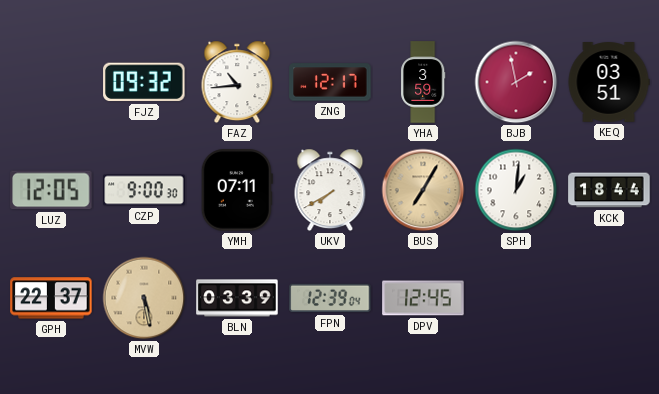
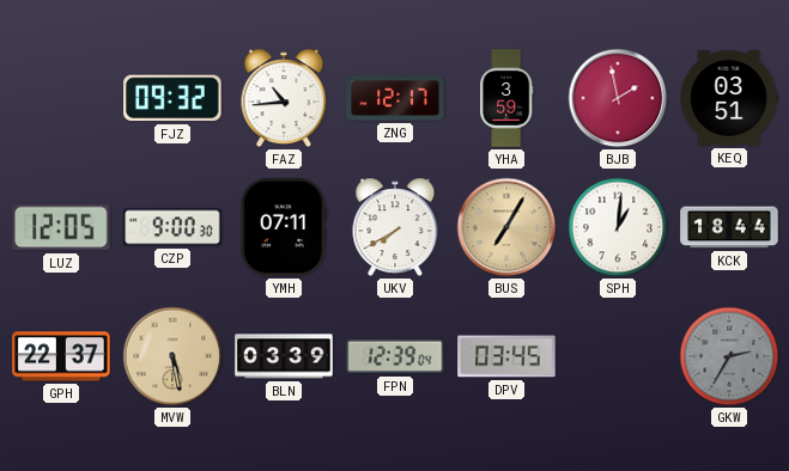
DPV: 12:45 -> 03:45 (506, 356)
GKW: none -> 2:35 (729, 356)
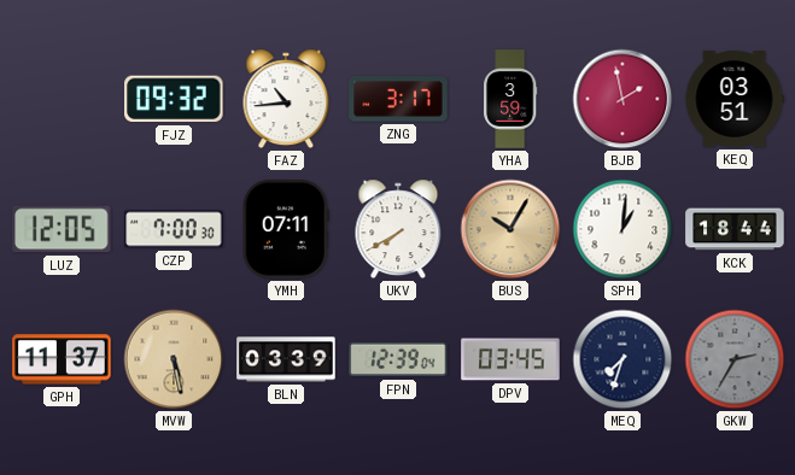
ZNG: 12:17 -> 3:17 (398, 99)
CZP: 9:00 -> 7:00 (174, 229)
BUS: 7:05 -> 10:05 (510, 229)
GPH: 22:37 -> 11:37 (62, 359)
MEQ: none -> 7:33 (622, 359)
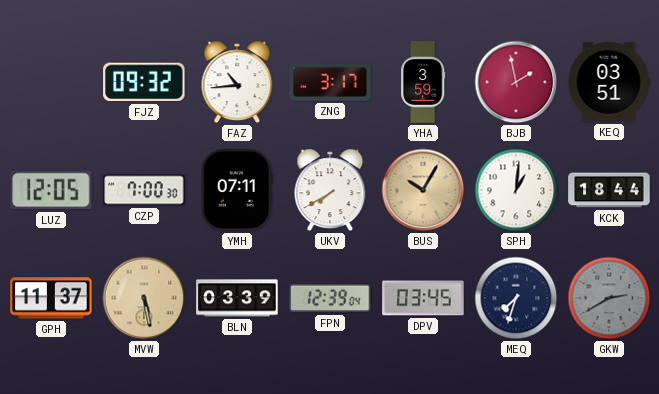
GKW: 2:35 -> 2:40 (609, 298)
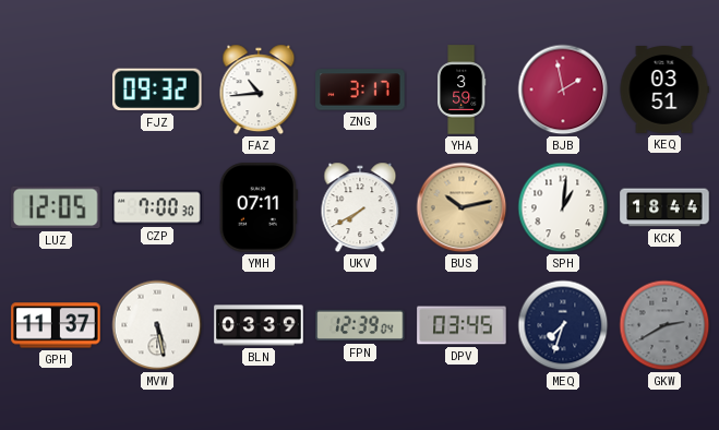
BUS: 10:05 -> 10:13 (462, 207)
MVW dial: champagne -> white (157, 325)
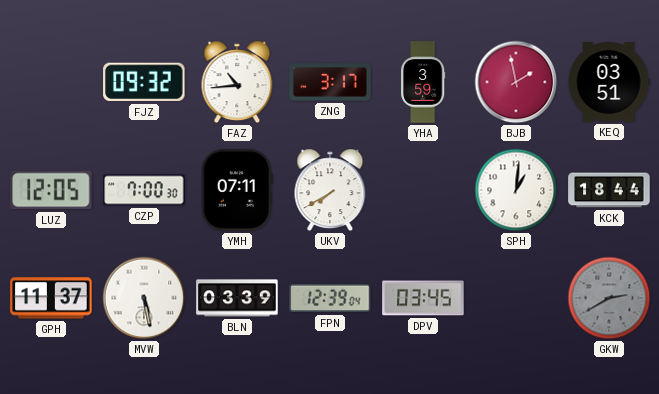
BUS: 10:13 -> none (462, 207)
MEQ: 7:33 -> none (563, 325)
